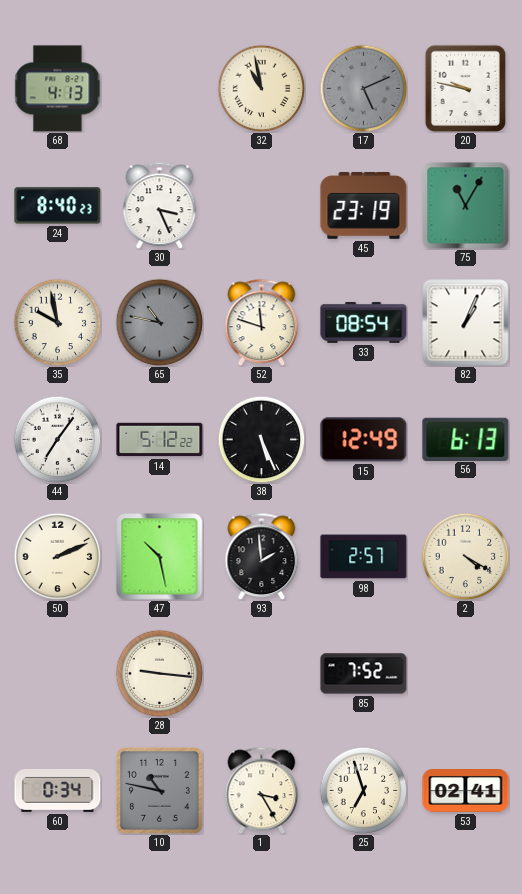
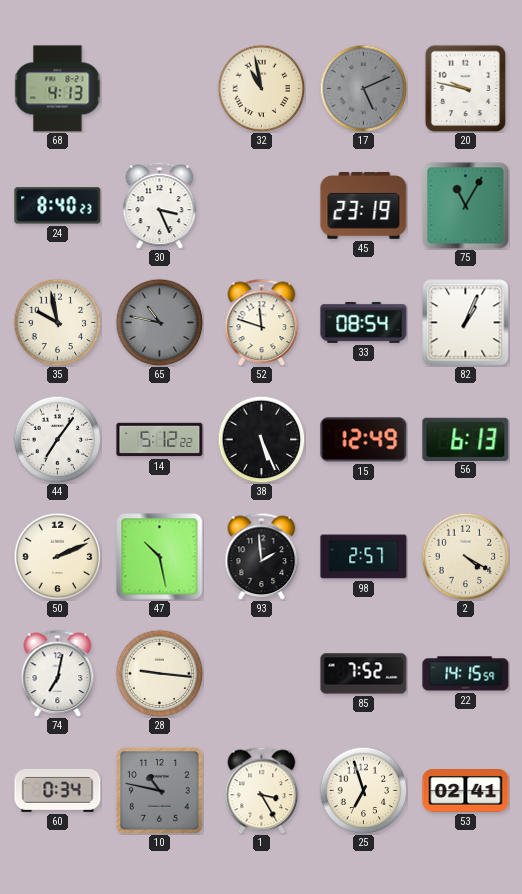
74: none -> 7:02 (58, 673)
22: none -> 14:15 (466, 674)
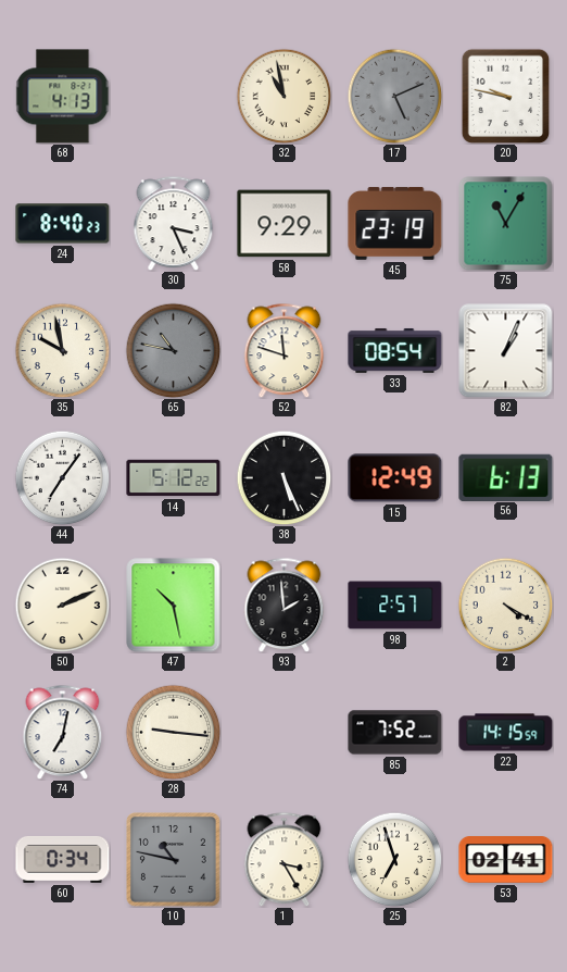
58: none -> 9:29 (285, 224)
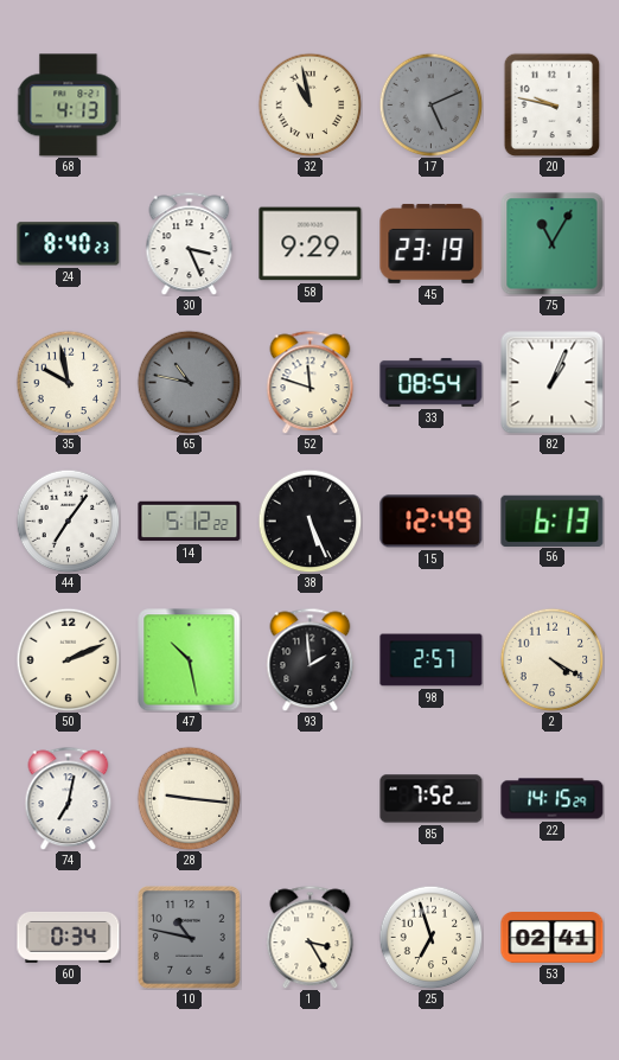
22: 14:15:59 -> 14:15:29 (553, 799)
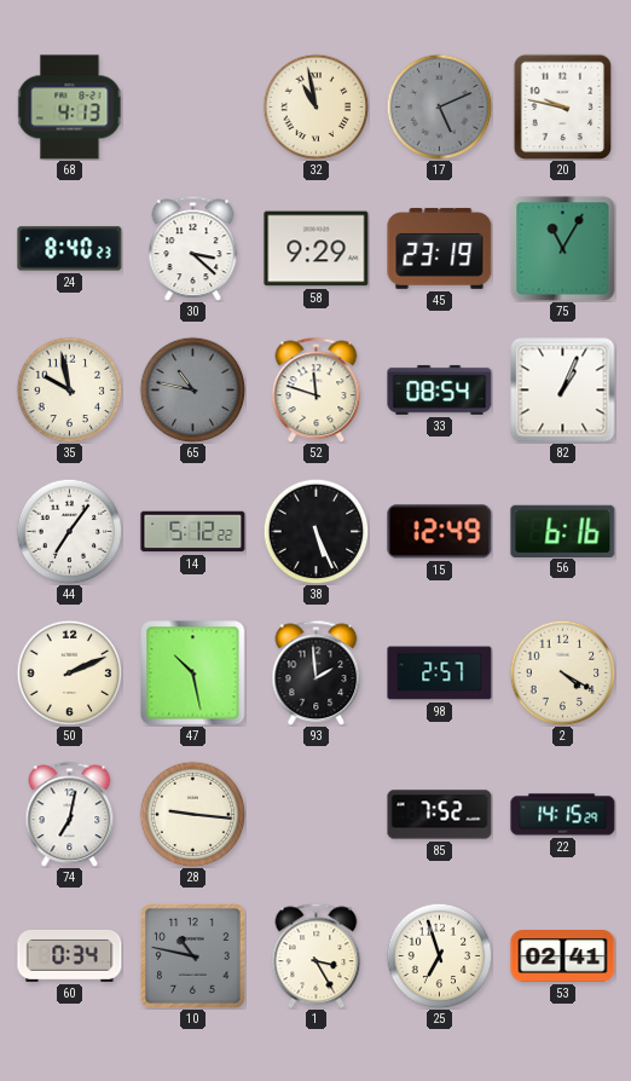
30: 3:26 -> 3:22 (193, 248)
56: 6:13 -> 6:16 (563, 531)
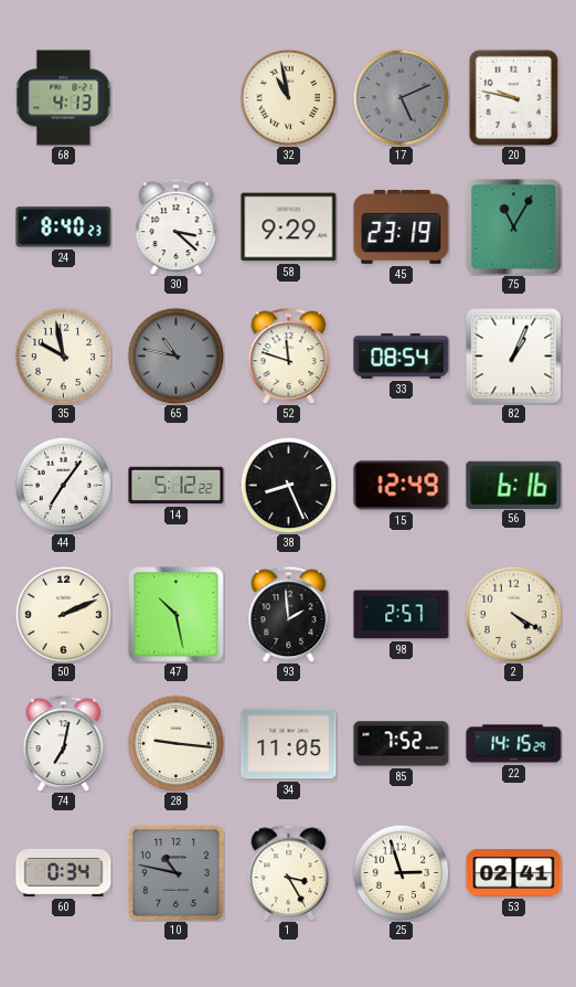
38: 5:26 -> 8:26 (288, 485)
34: none -> 11:05 (289, 744)
25: 6:57 -> 2:57 (401, 872)
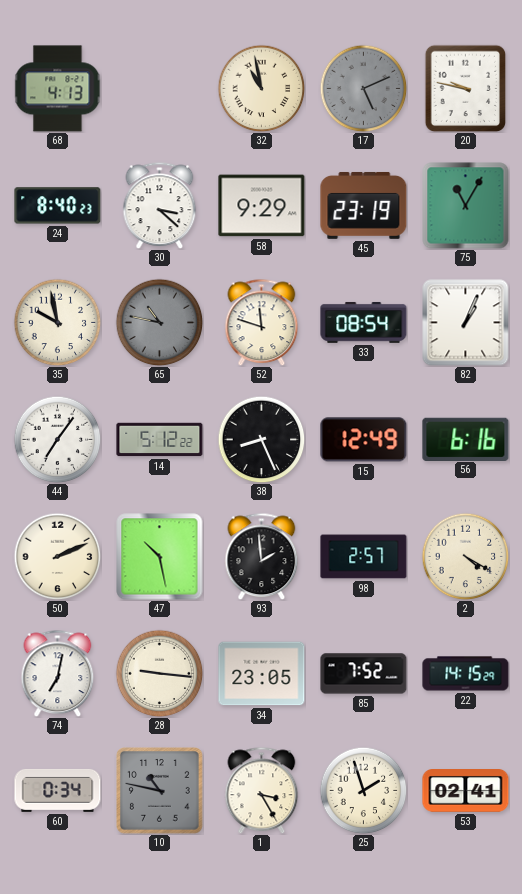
34: 11:05 -> 23:05 (262, 674)
25: 2:57 -> 1:57 (363, 790)
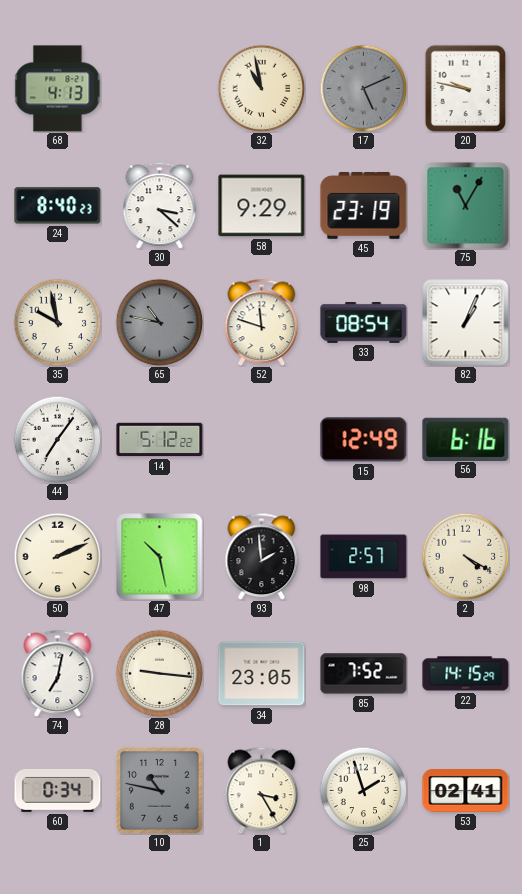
38: 8:26 -> none (261, 439)
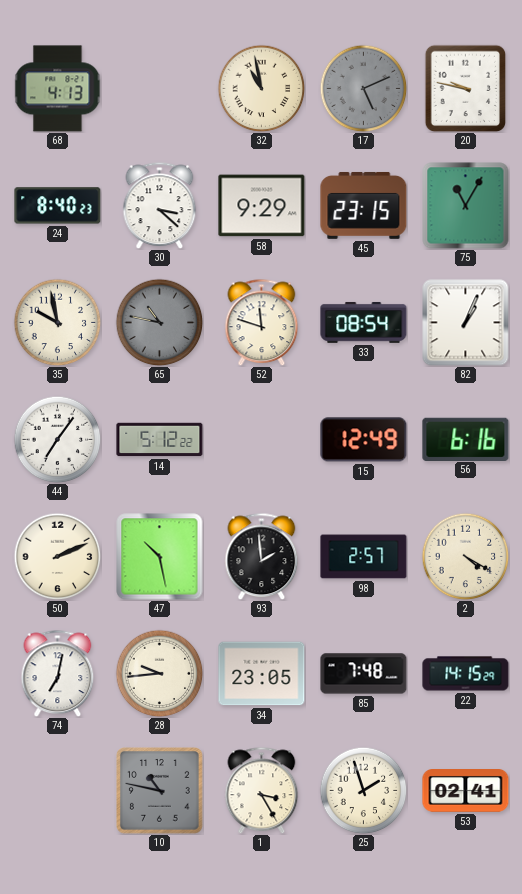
45: 23:19 -> 23:15 (364, 205)
28: 9:16 -> 9:44 (159, 673)
85: 7:52 -> 7:48 (364, 674)
60: 0:34 -> none (58, 790)
